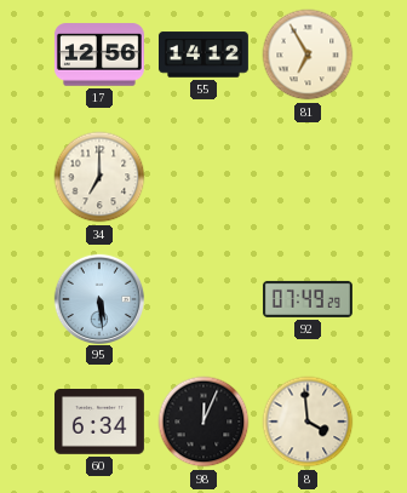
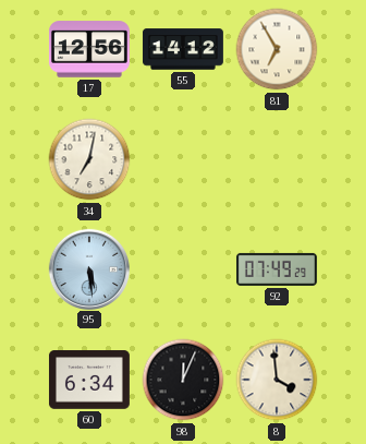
34: 7:00 -> 7:02 (89, 159)
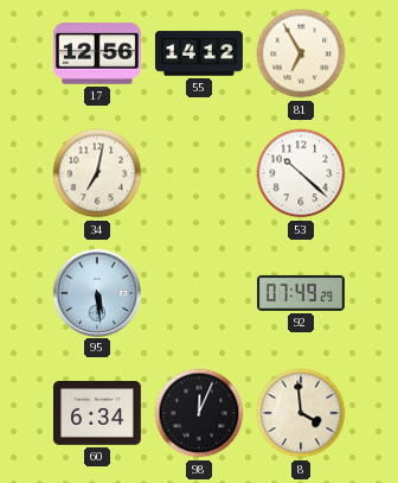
53: none -> 10:22 (301, 173)
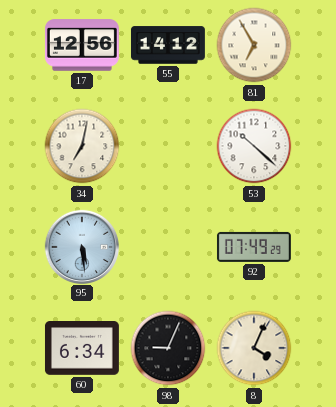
98: 12:04 -> 9:04 (168, 348)
8: 3:59 -> 4:04 (254, 348)
